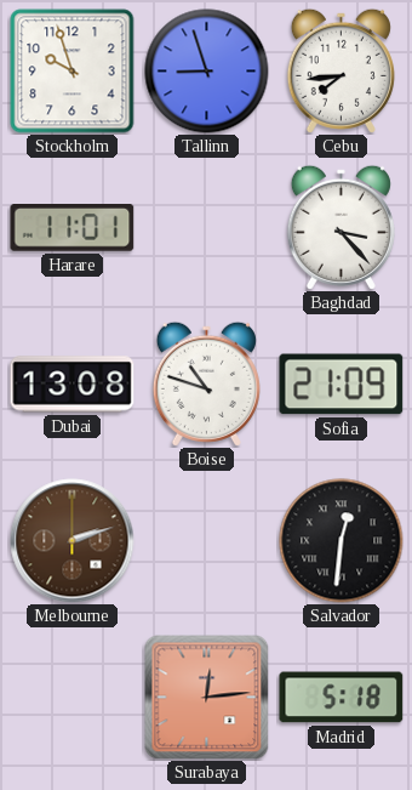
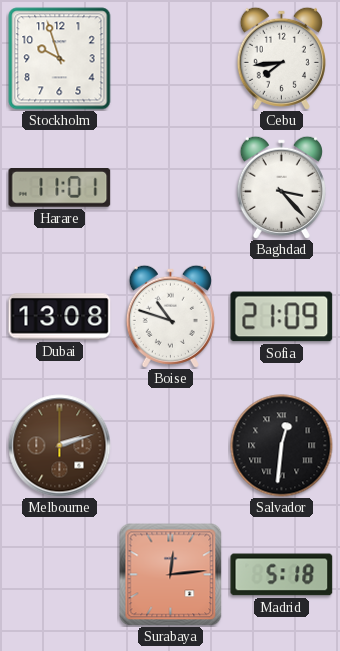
Tallinn: 8:57 -> none (207, 72)
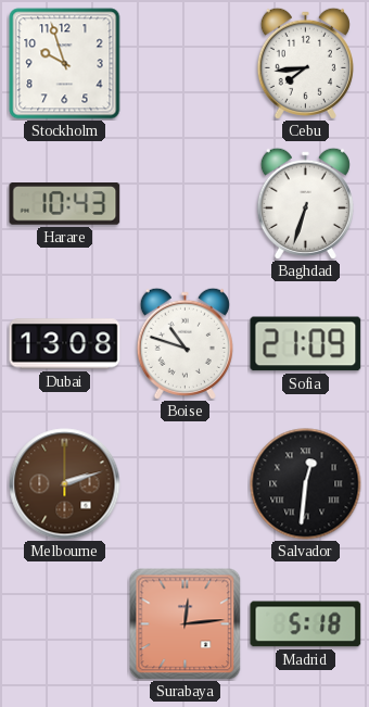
Harare: 11:01 -> 10:43 (65, 204)
Baghdad: 3:23 -> 6:33 (305, 203)
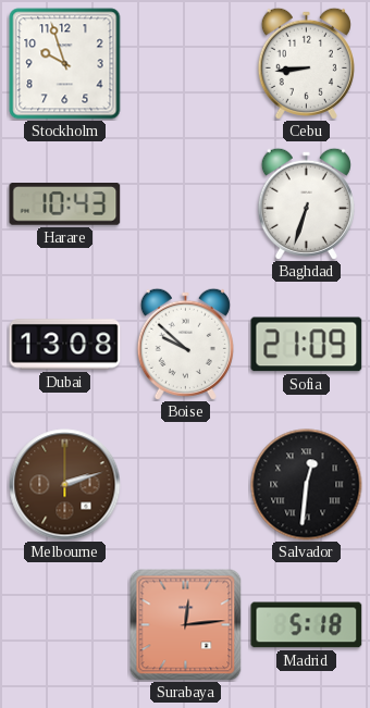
Cebu: 7:44 -> 8:44 (306, 63)
Boise: 10:48 -> 9:52 (185, 344)
